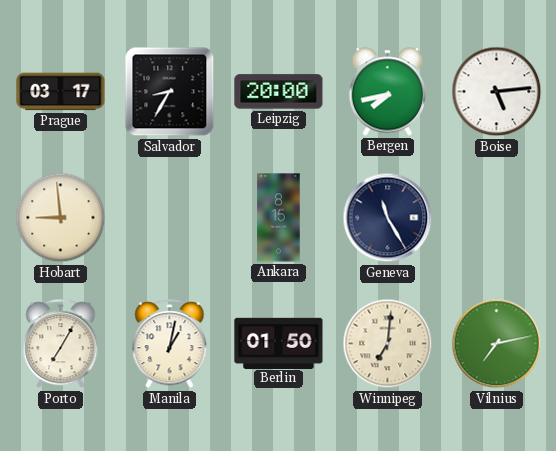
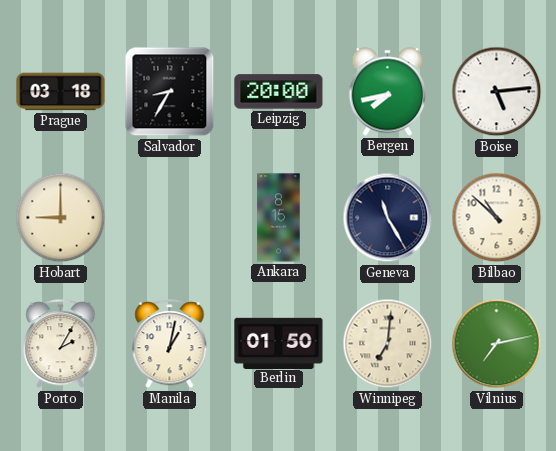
Prague: 03:17 -> 03:18 (61, 92)
Hobart: 8:59 -> 9:00 (61, 218)
Bilbao: none -> 10:52 (497, 218)
Porto: 7:05 -> 2:05 (61, 344)
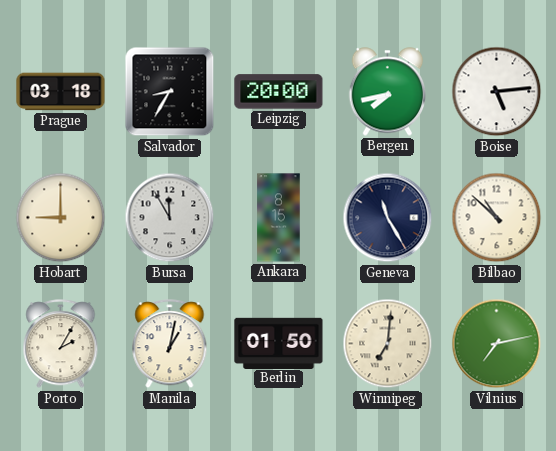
Bursa: none -> 11:55 (170, 218)
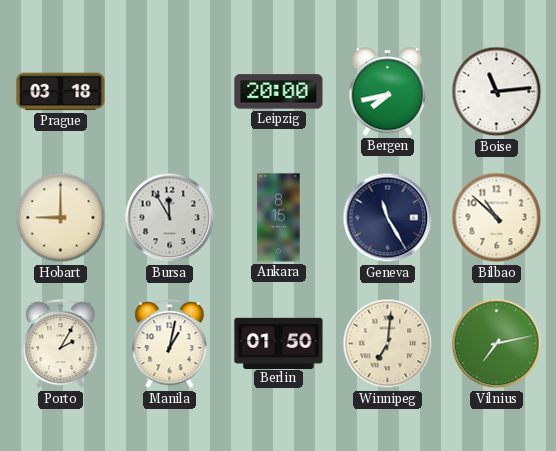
Salvador: 8:35 -> none (170, 92)
Boise: 5:14 -> 11:14 (497, 92)
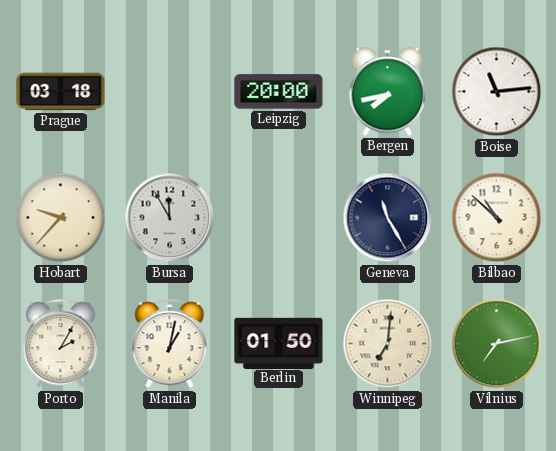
Hobart: 9:00 -> 9:37 (61, 218)
Ankara: 8:15 -> none (279, 218)
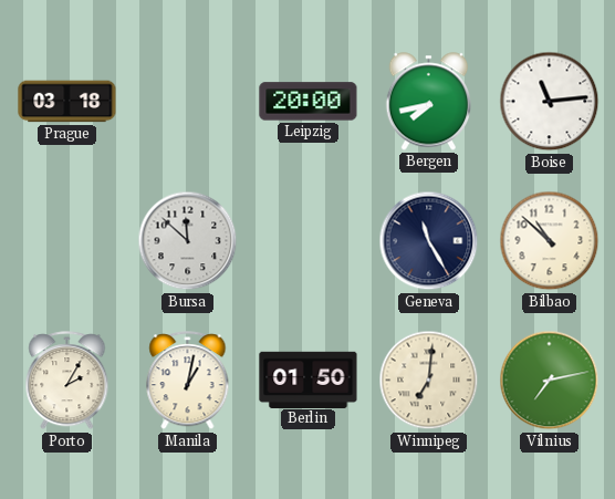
Hobart: 9:37 -> none (61, 218)
Bursa: 11:55 -> 11:52 (188, 241)
